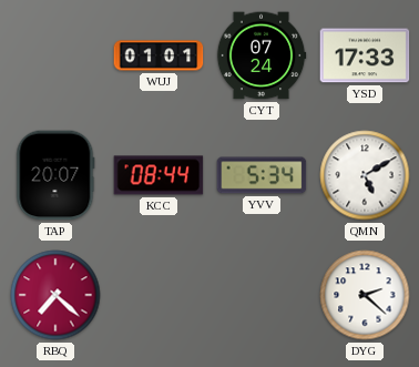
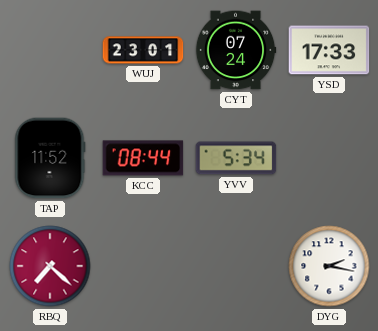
WUJ: 01:01 -> 23:01 (143, 50)
TAP: 20:07 -> 11:52 (50, 158)
QMN: 5:10 -> none (365, 175)
DYG: 2:22 -> 2:17 (329, 266)
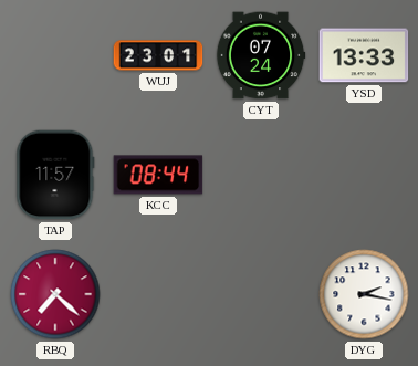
YSD: 17:33 -> 13:33 (364, 55)
TAP: 11:52 -> 11:57 (55, 175)
YVV: 5:34 -> none (236, 158)
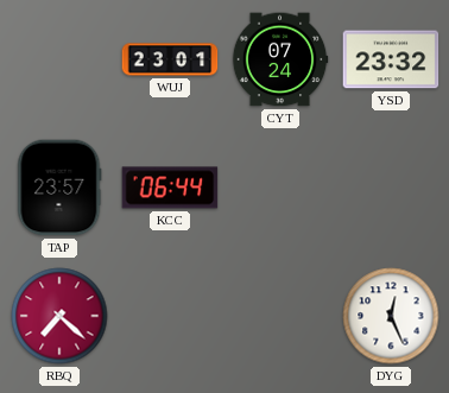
YSD: 13:33 -> 23:32 (391, 59)
TAP: 11:57 -> 23:57 (59, 188)
KCC: 08:44 -> 06:44 (170, 188)
DYG: 2:17 -> 12:26 (391, 316)
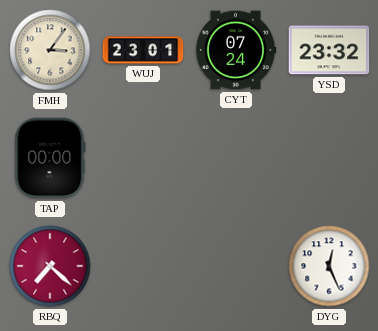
FMH: none -> 3:06 (50, 50)
TAP: 23:57 -> 00:00 (50, 158)
KCC: 06:44 -> none (170, 188)
